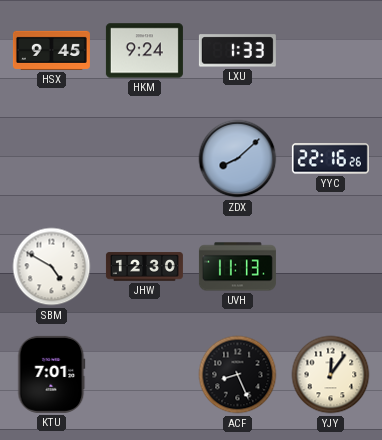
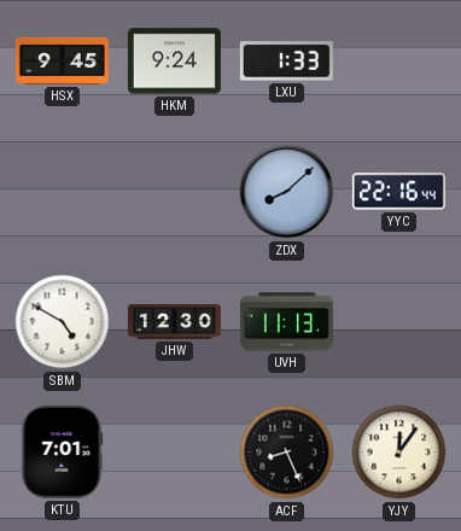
YYC: 22:16:26 -> 22:16:44 (398, 192)
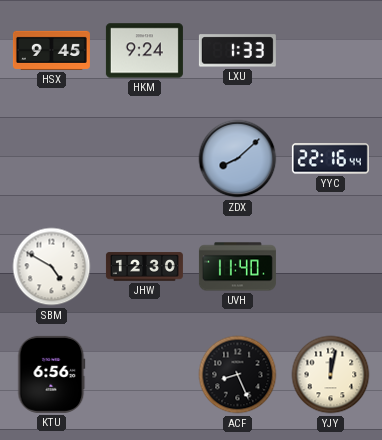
UVH: 11:13 -> 11:40 (237, 267)
KTU: 7:01 -> 6:56 (52, 374)
YJY: 12:06 -> 12:02 (331, 375)
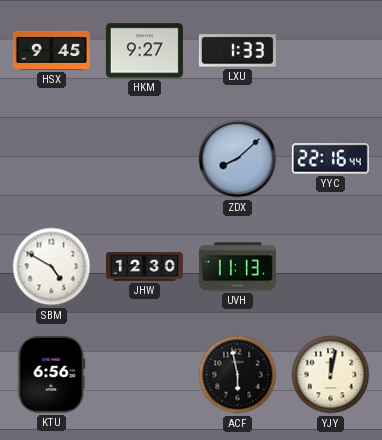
HKM: 9:24 -> 9:27 (144, 51)
UVH: 11:40 -> 11:13 (237, 267)
ACF: 8:26 -> 5:58 (238, 375)
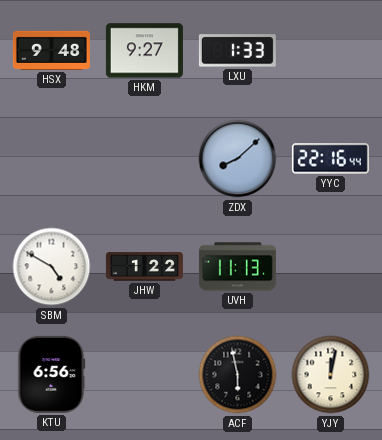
HSX: 9:45 -> 9:48 (51, 50)
JHW: 12:30 -> 1:22 (144, 267)
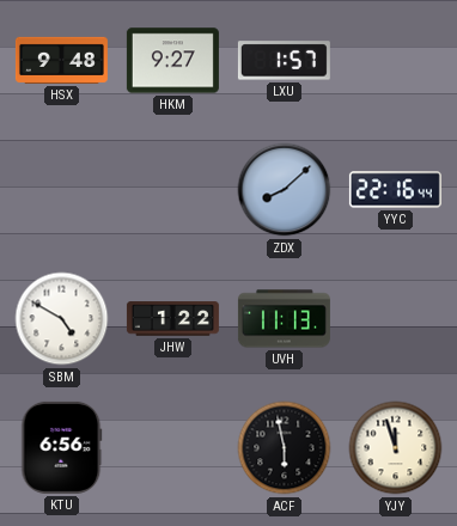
LXU: 1:33 -> 1:57 (284, 61)
YJY: 12:02 -> 11:57 (396, 448)
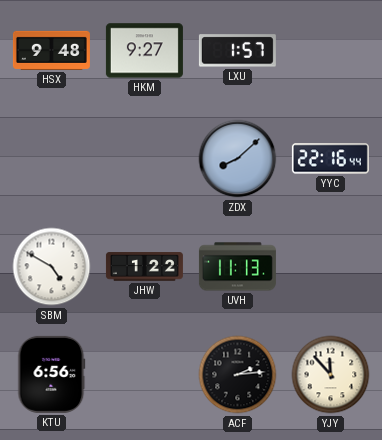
ACF: 5:58 -> 2:14 (238, 375)
YJY: 11:57 -> 11:53 (331, 375)
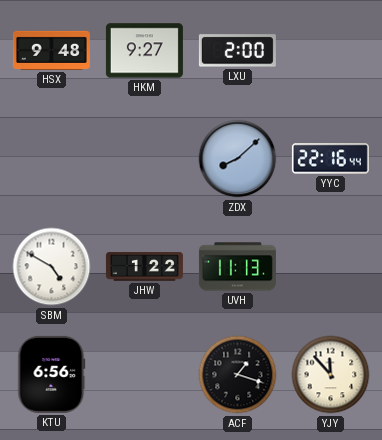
LXU: 1:57 -> 2:00 (237, 51)
ACF: 2:14 -> 1:18 (238, 375)
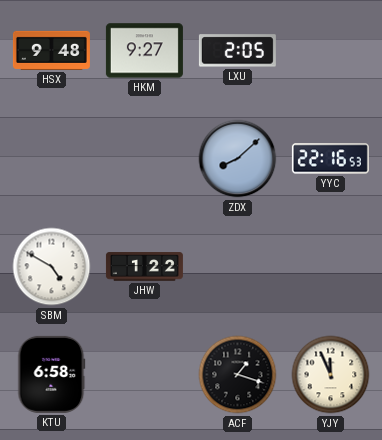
LXU: 2:00 -> 2:05 (237, 51)
YYC: 22:16:44 -> 22:16:53 (330, 159)
UVH: 11:13 -> none (237, 267)
KTU: 6:56 -> 6:58 (52, 374)
YJY: 11:53 -> 11:56 (331, 375)
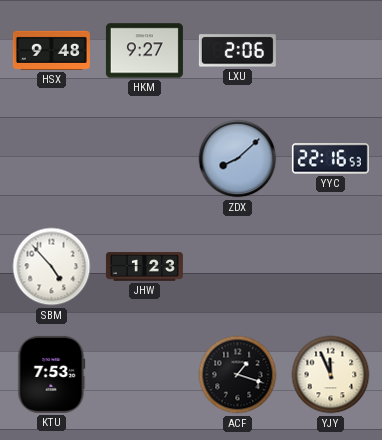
LXU: 2:05 -> 2:06 (237, 51)
SBM: 4:50 -> 4:53 (52, 267)
JHW: 1:22 -> 1:23 (144, 267)
KTU: 6:58 -> 7:53 (52, 374)
